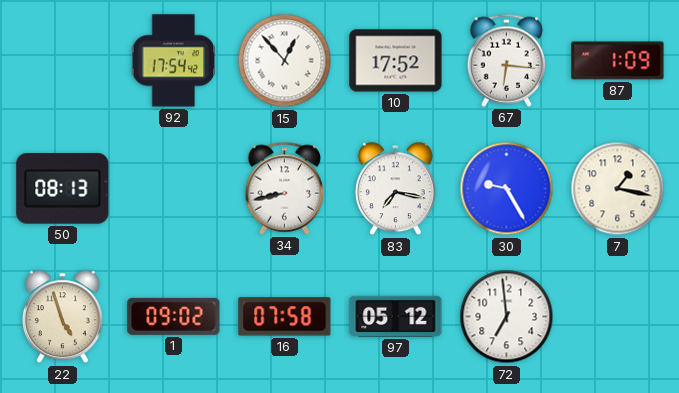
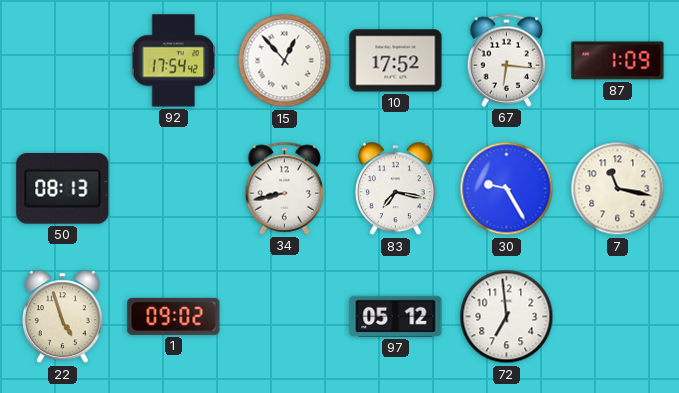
7: 1:17 -> 11:17 (618, 189)
16: 07:58 -> none (285, 317)
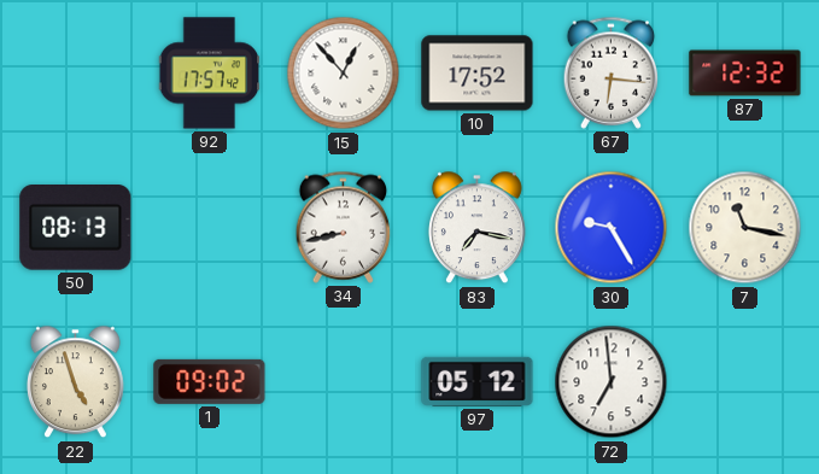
92: 17:54 -> 17:57 (210, 74)
87: 1:09 -> 12:32 (745, 74)
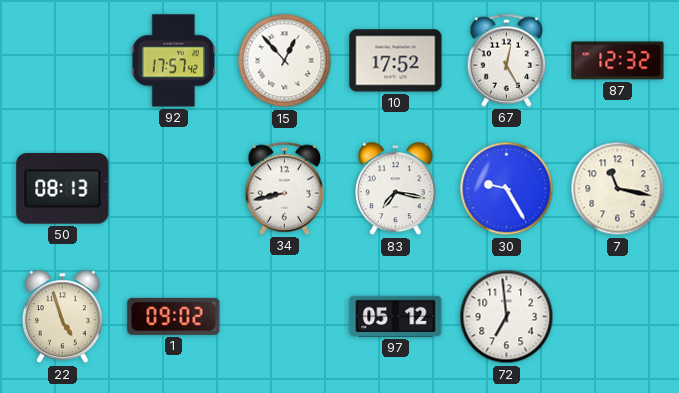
67: 6:16 -> 12:25 (507, 60)
